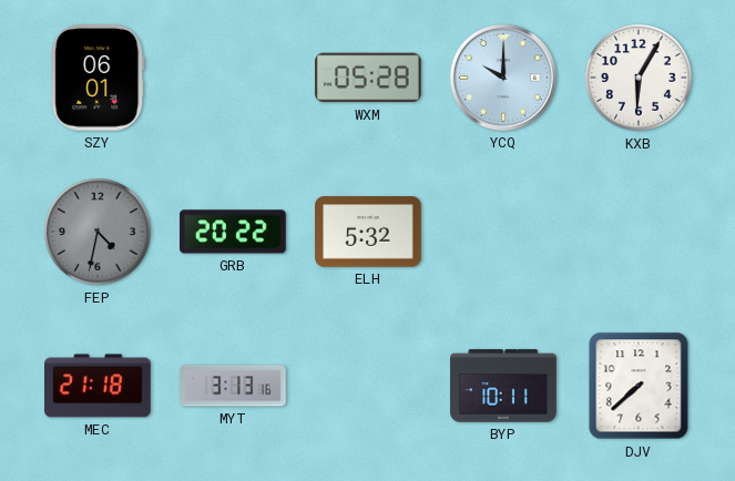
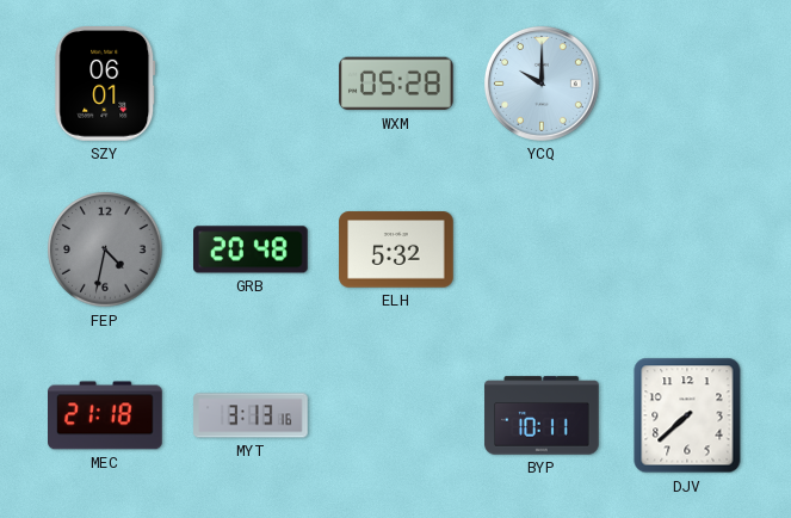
KXB: 6:05 -> none (639, 78)
GRB: 20:22 -> 20:48 (252, 249)
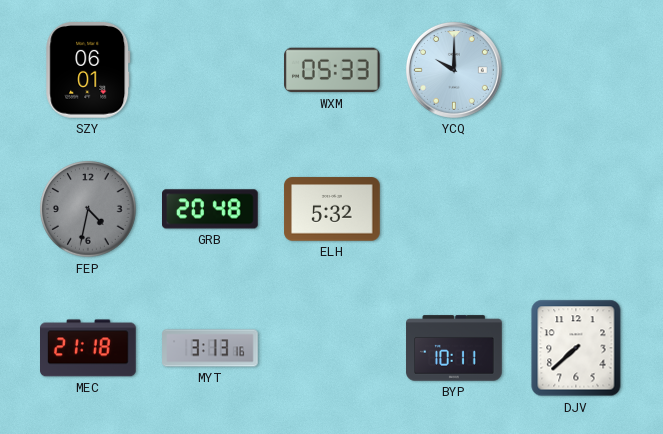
WXM: 05:28 -> 05:33 (333, 70)
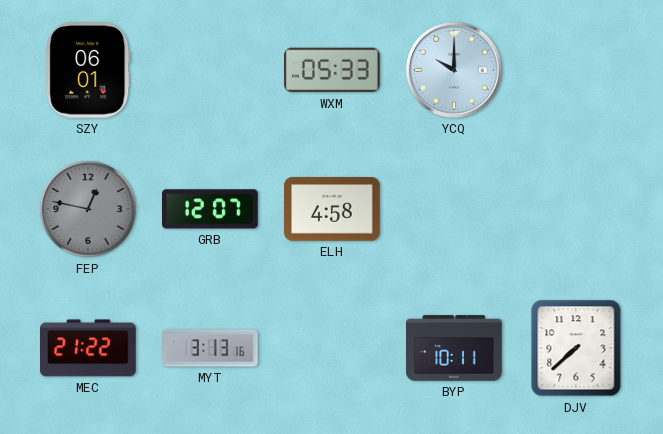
FEP: 4:32 -> 12:47 (88, 209)
GRB: 20:48 -> 12:07 (211, 209)
ELH: 5:32 -> 4:58 (332, 209)
MEC: 21:18 -> 21:22 (89, 348)
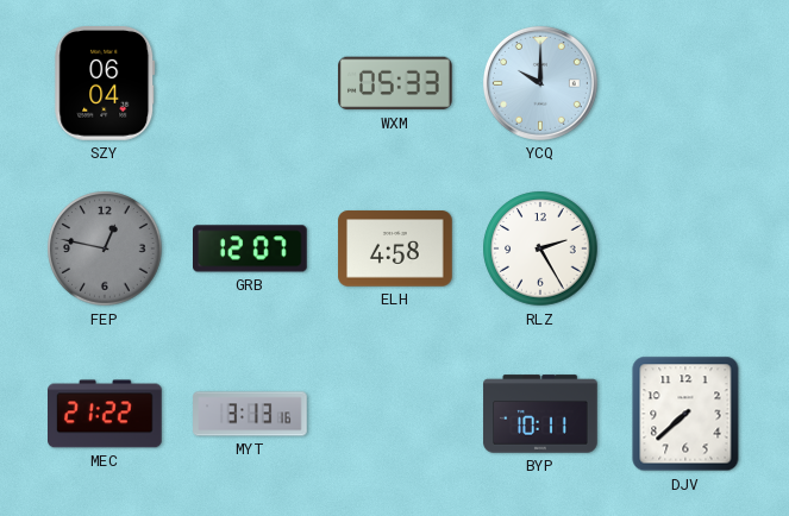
SZY: 06:01 -> 06:04 (105, 84)
RLZ: none -> 2:25 (540, 248)
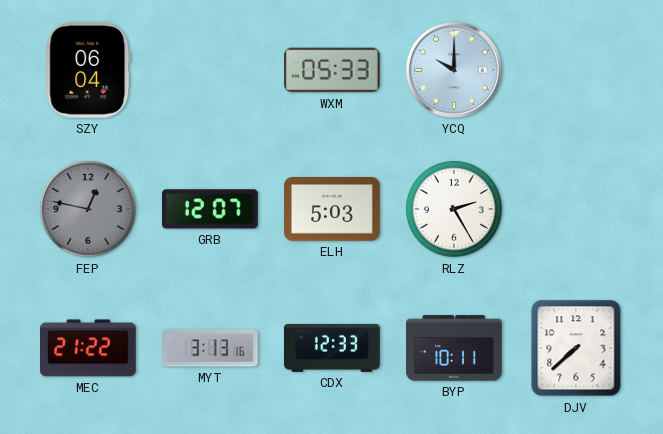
ELH: 4:58 -> 5:03 (332, 209)
CDX: none -> 12:33 (332, 348)
